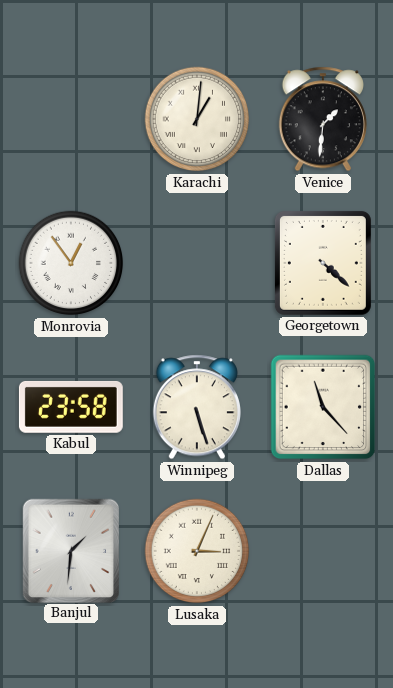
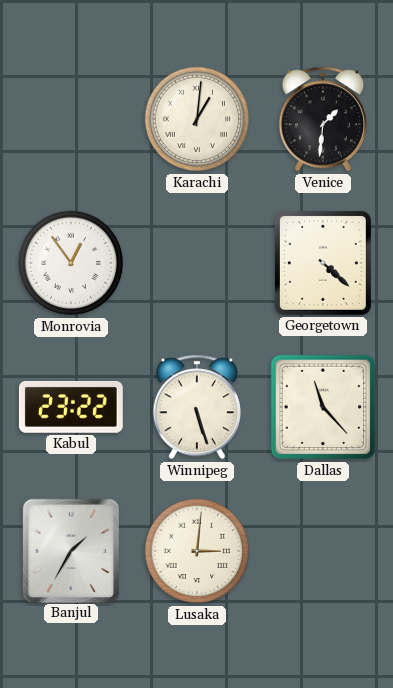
Kabul: 23:58 -> 23:22 (71, 407)
Banjul: 1:31 -> 1:35 (70, 550)
Lusaka: 3:04 -> 3:01 (197, 551)
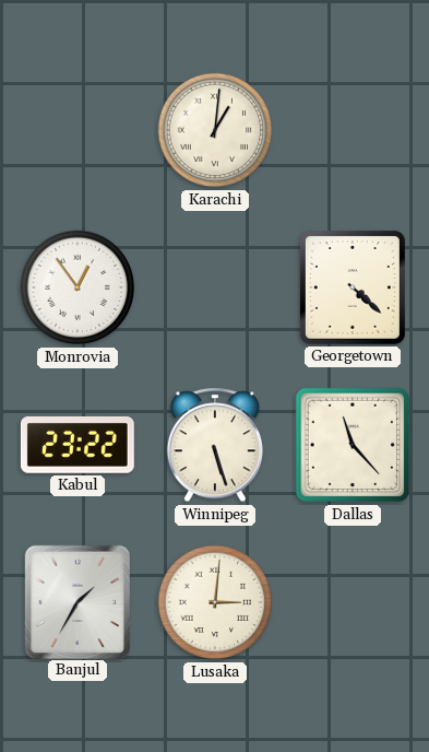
Venice: 1:31 -> none (323, 119)
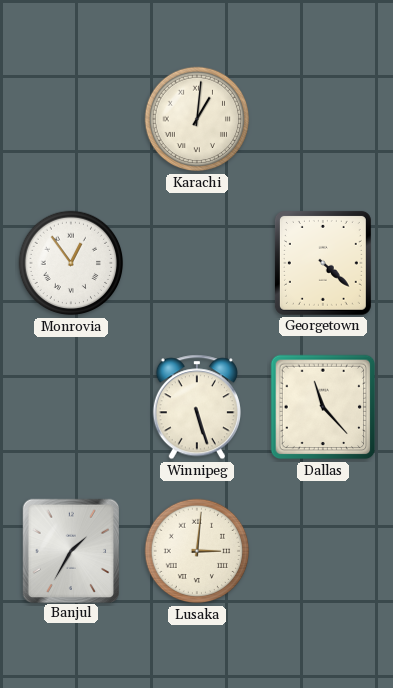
Kabul: 23:22 -> none (78, 445)
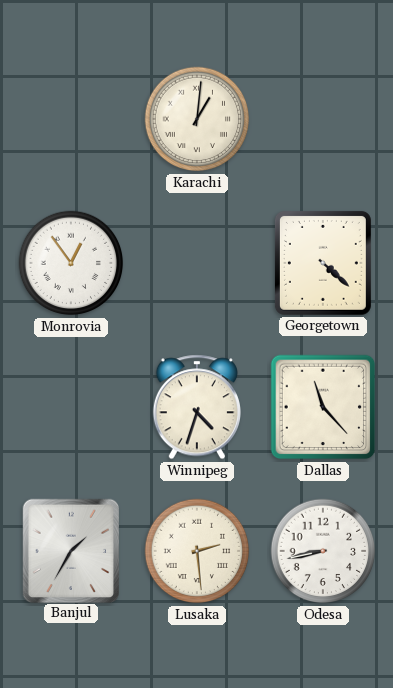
Winnipeg: 5:27 -> 4:33 (197, 407)
Lusaka: 3:01 -> 2:29 (197, 551)
Odesa: none -> 8:43 (323, 551)
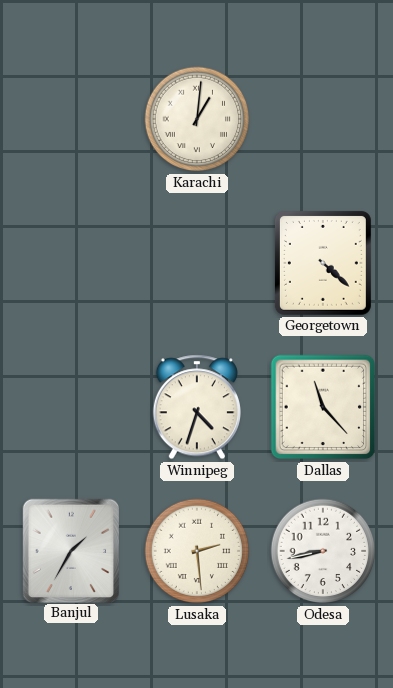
Monrovia: 12:54 -> none (71, 263)
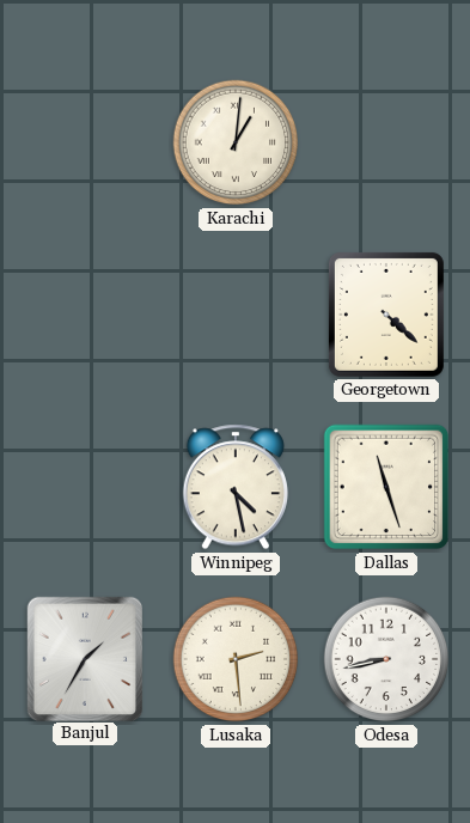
Winnipeg: 4:33 -> 4:28 (236, 487)
Dallas: 11:23 -> 11:27 (386, 487)
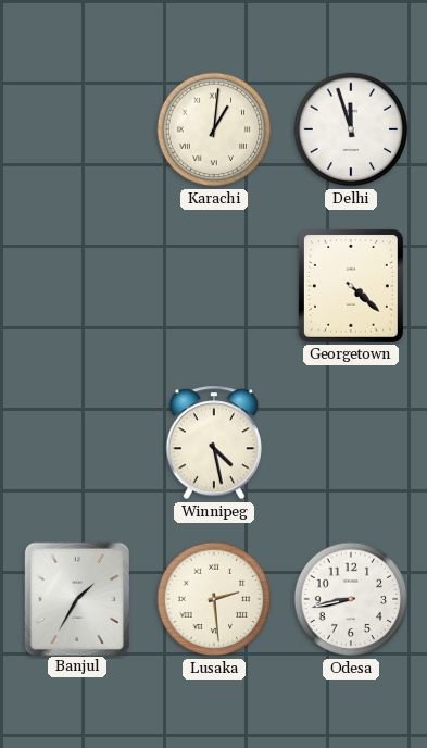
Delhi: none -> 11:57 (351, 129)
Dallas: 11:27 -> none (386, 487)
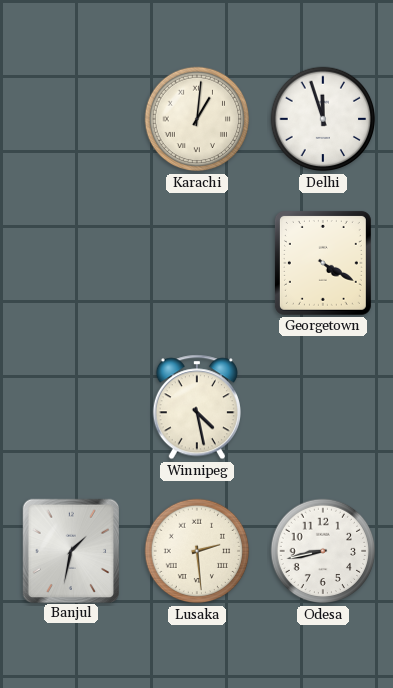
Georgetown: 4:22 -> 4:20 (323, 263)
Banjul: 1:35 -> 1:32 (70, 550)
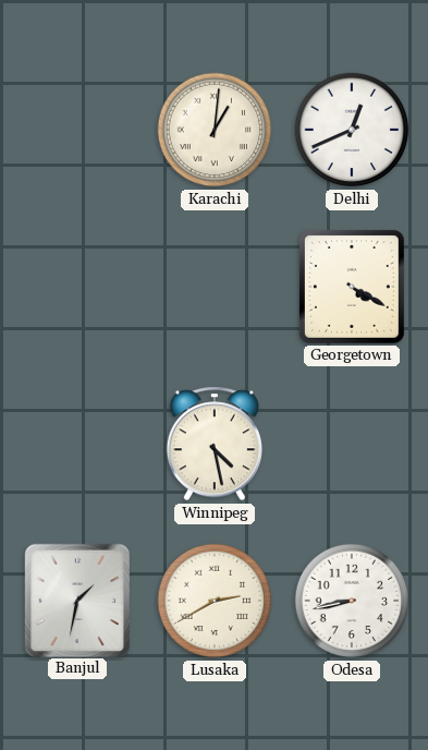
Delhi: 11:57 -> 12:41 (352, 130)
Lusaka: 2:29 -> 2:40 (215, 601)
